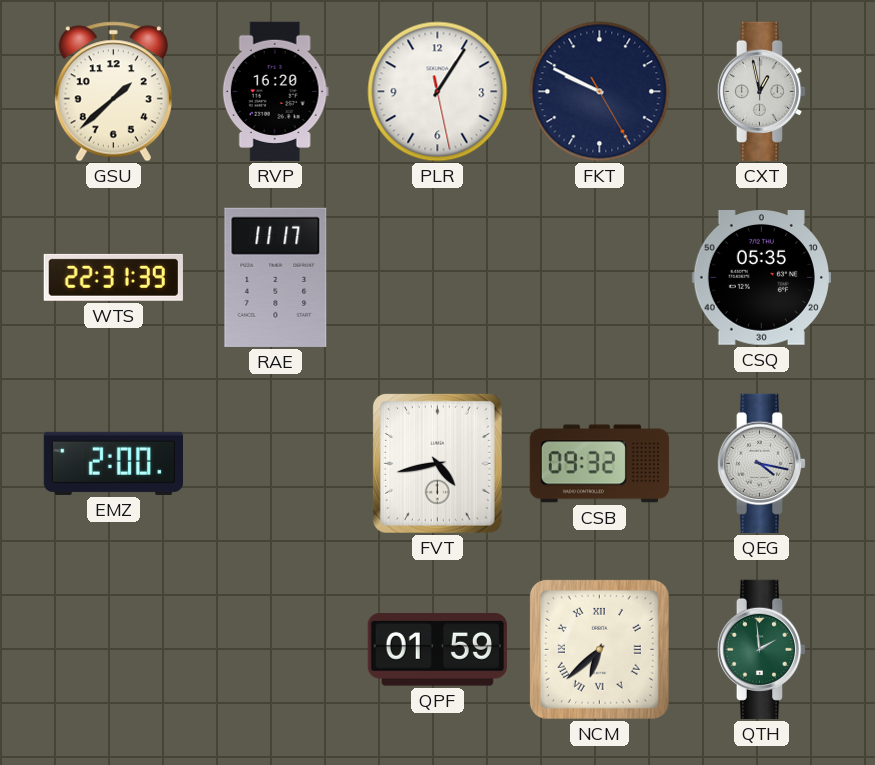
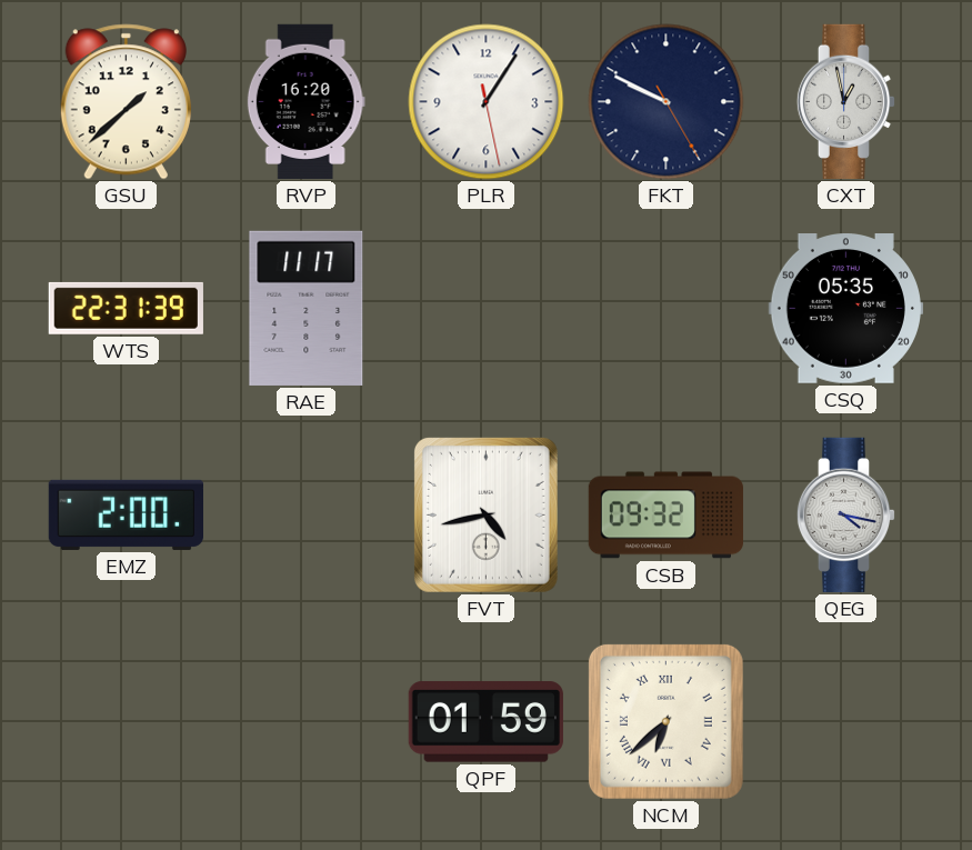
QTH: 1:59 -> none (762, 649)
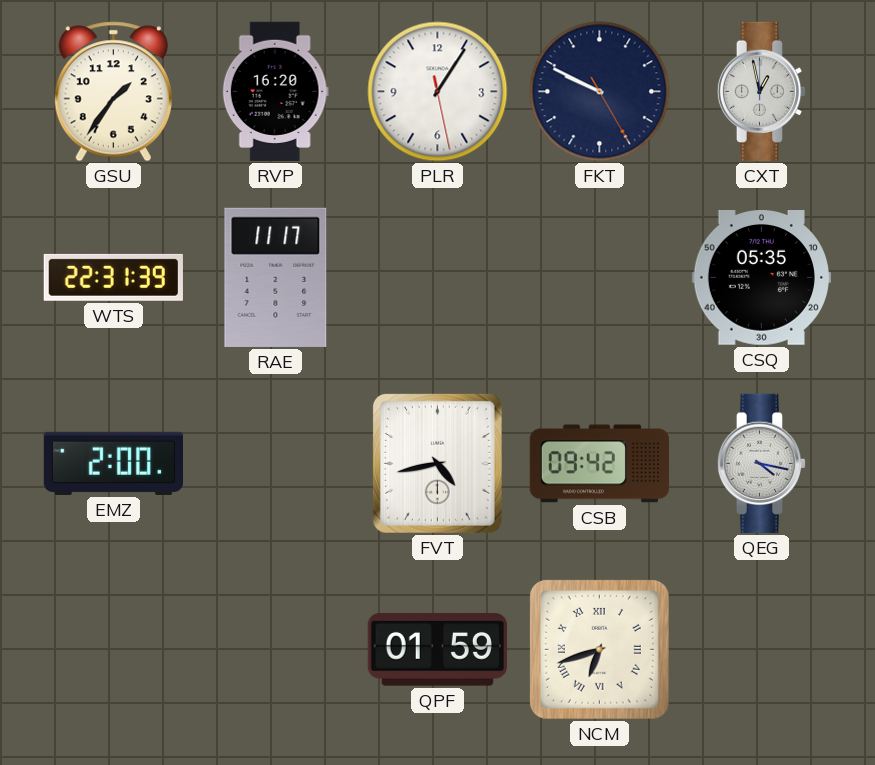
GSU: 1:38 -> 1:36 (113, 92)
CSB: 09:32 -> 09:42 (599, 464)
NCM: 6:38 -> 6:42 (599, 649)
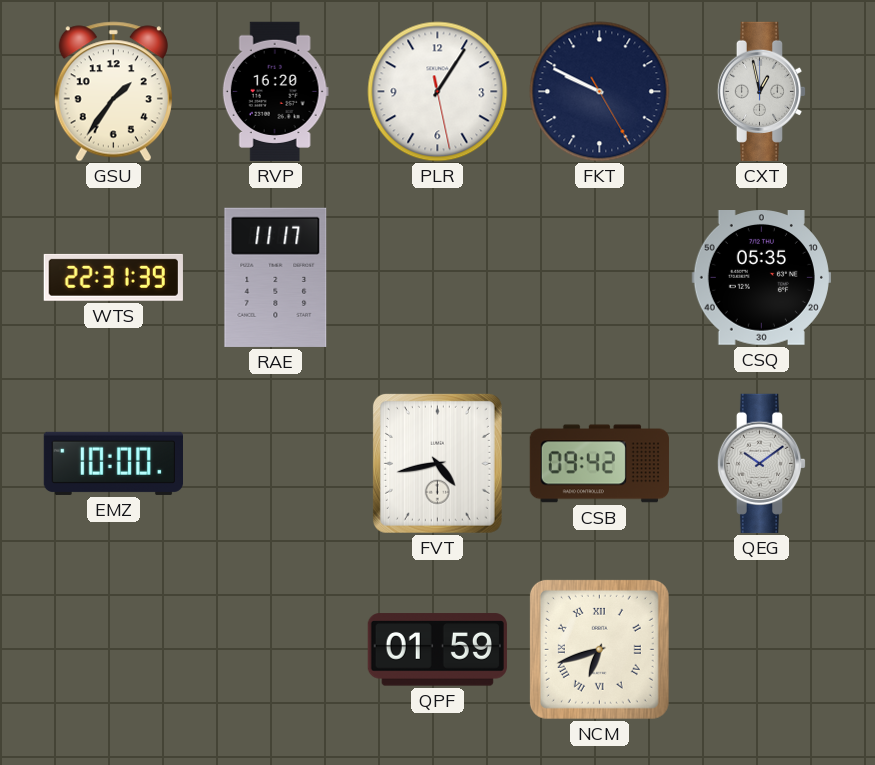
EMZ: 2:00 -> 10:00 (113, 463)
QEG: 4:17 -> 10:09 (762, 463)
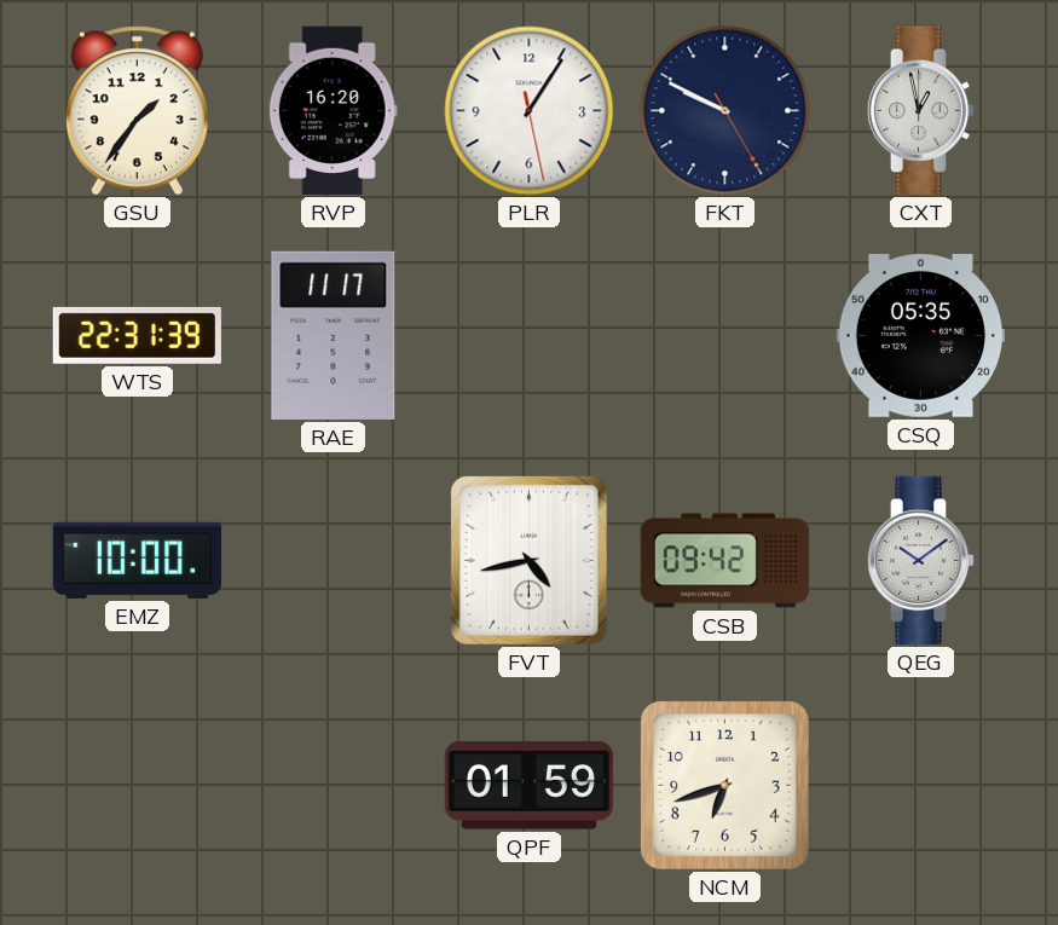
NCM numerals: Roman -> Arabic (724, 785)
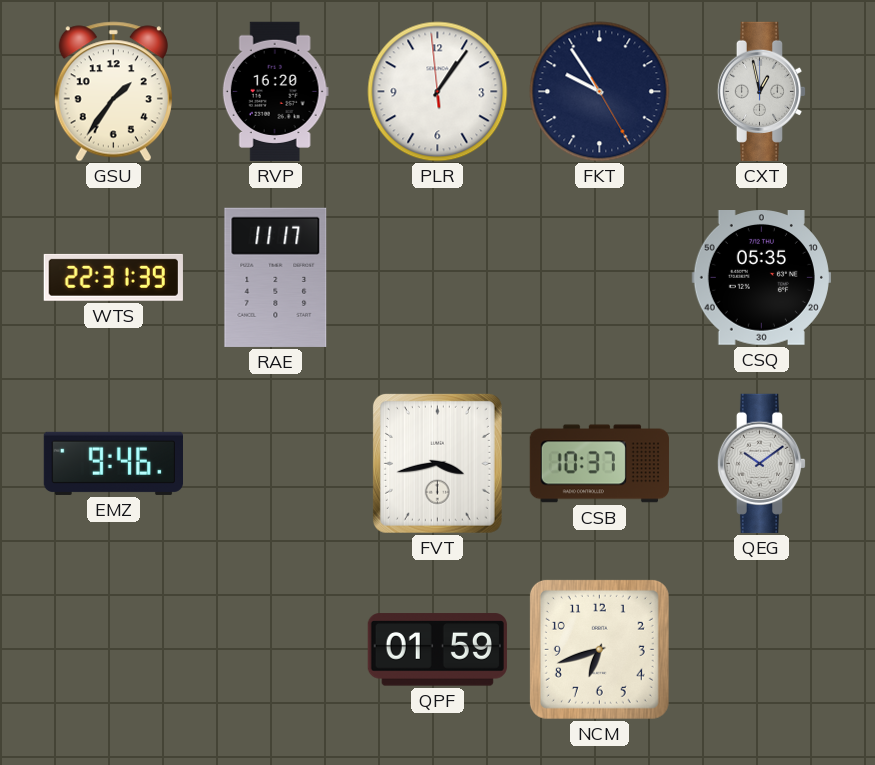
PLR: 1:05:28 -> 1:05:59 (438, 92)
FKT: 9:49 -> 9:54 (600, 92)
EMZ: 10:00 -> 9:46 (113, 463)
FVT: 4:43 -> 3:43 (437, 463)
CSB: 09:42 -> 10:37 (599, 464)
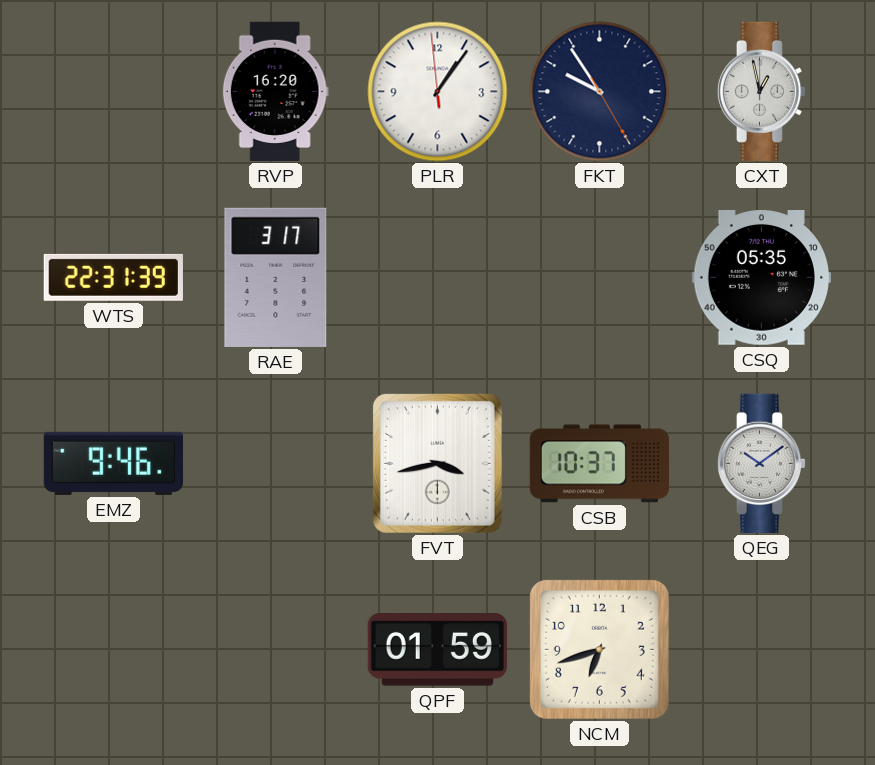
GSU: 1:36 -> none (113, 92)
RAE: 11:17 -> 3:17 (276, 277)
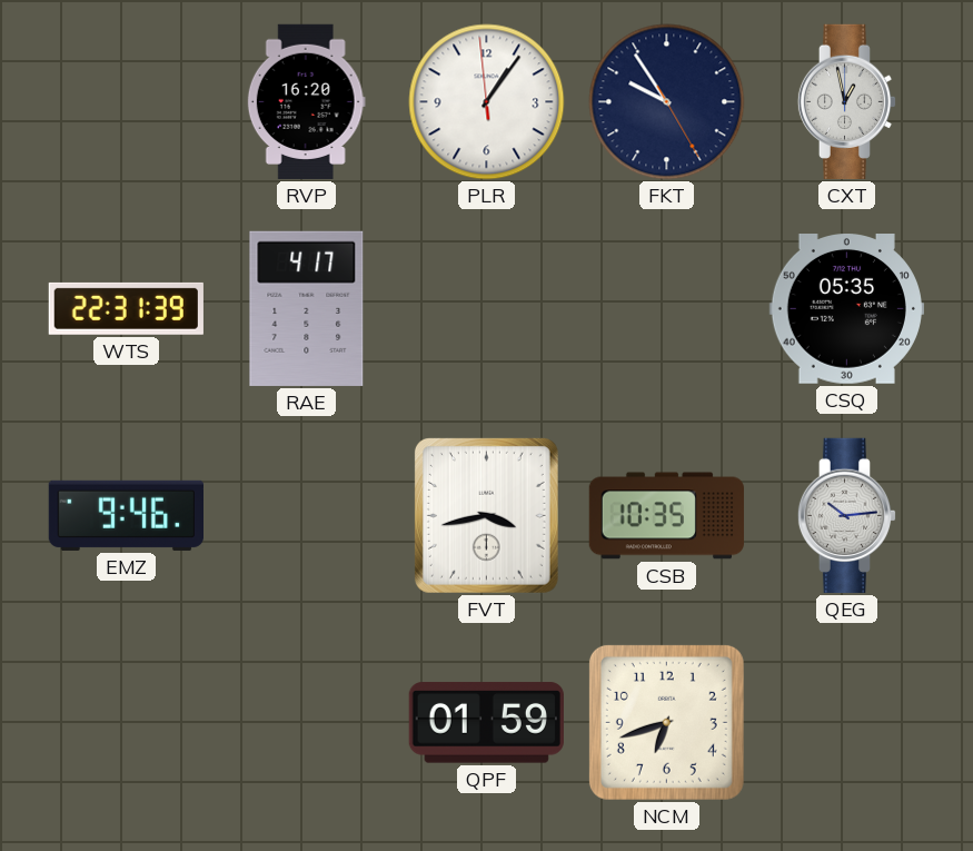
RAE: 3:17 -> 4:17 (307, 308)
CSB: 10:37 -> 10:35 (666, 516)
QEG: 10:09 -> 10:14 (847, 515)
